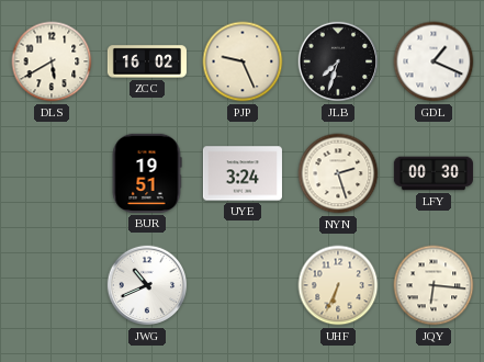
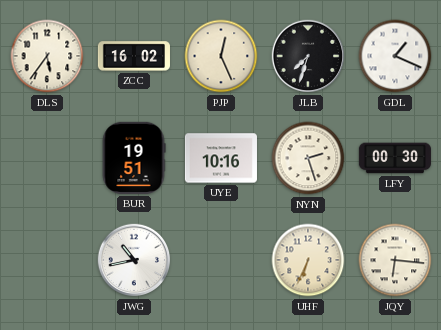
DLS: 5:40 -> 5:36 (47, 56)
PJP: 9:26 -> 12:26 (221, 56)
UYE: 3:24 -> 10:16 (221, 158)
JWG: 10:41 -> 10:43 (134, 260)
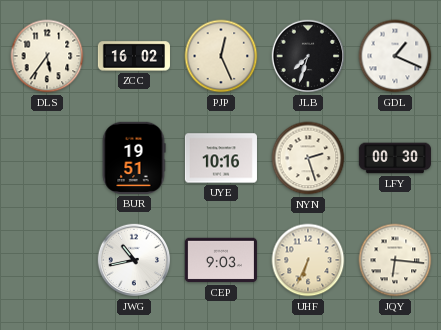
CEP: none -> 9:03 (221, 260)
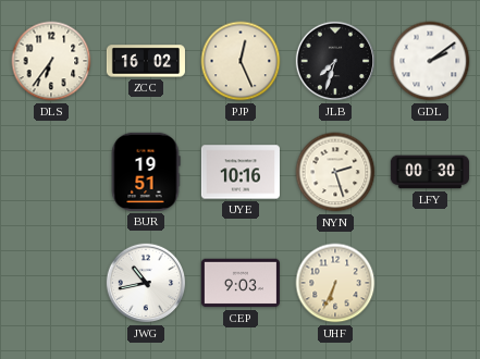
DLS: 5:36 -> 6:36 (51, 61)
GDL: 1:19 -> 2:09 (430, 61)
JQY: 6:16 -> none (395, 260)
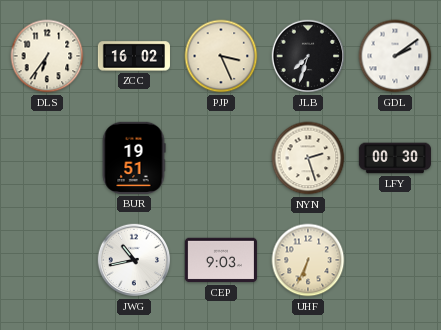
PJP: 12:26 -> 3:26 (221, 56)
UYE: 10:16 -> none (241, 172)
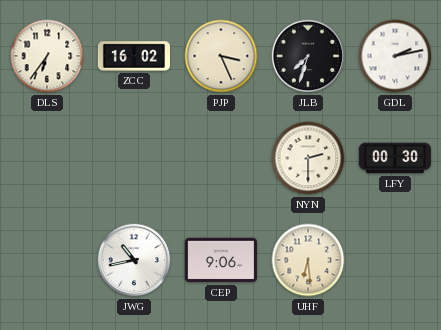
GDL: 2:09 -> 2:13 (395, 56)
BUR: 19:51 -> none (134, 158)
NYN: 2:27 -> 2:30 (308, 158)
CEP: 9:03 -> 9:06 (221, 260)
UHF: 6:34 -> 6:29 (308, 260)
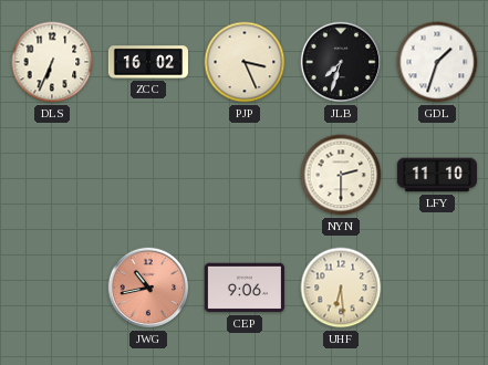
DLS: 6:36 -> 6:34 (52, 62)
GDL: 2:13 -> 1:33 (437, 62)
LFY: 00:30 -> 11:10 (437, 175)
JWG dial: white -> salmon (148, 288)
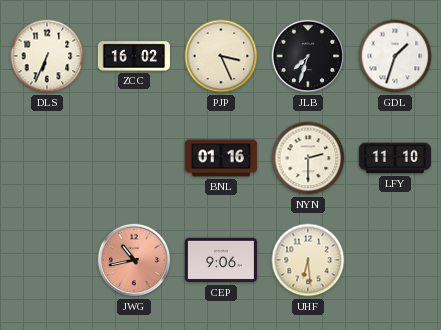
BNL: none -> 01:16 (221, 158)
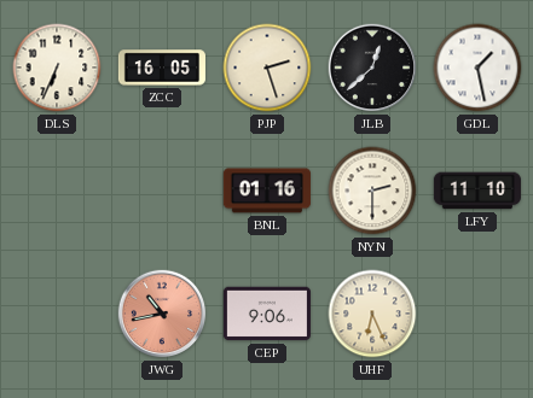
ZCC: 16:02 -> 16:05 (162, 68)
PJP: 3:26 -> 2:27 (267, 68)
JLB: 7:33 -> 12:38 (372, 68)
GDL: 1:33 -> 1:28 (477, 68)
UHF: 6:29 -> 6:26 (372, 314)
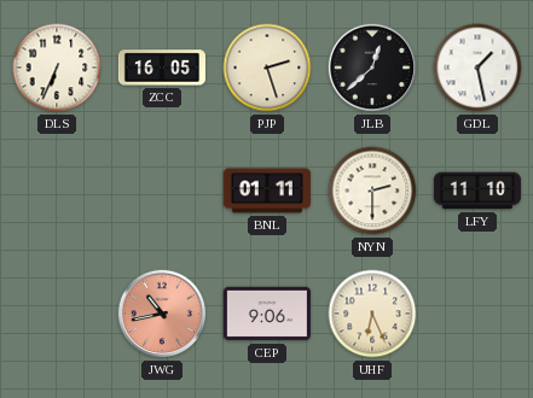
BNL: 01:16 -> 01:11 (267, 191)
